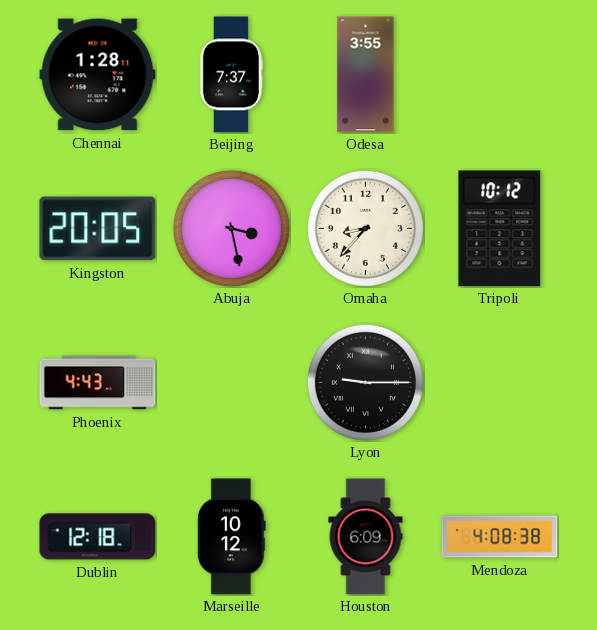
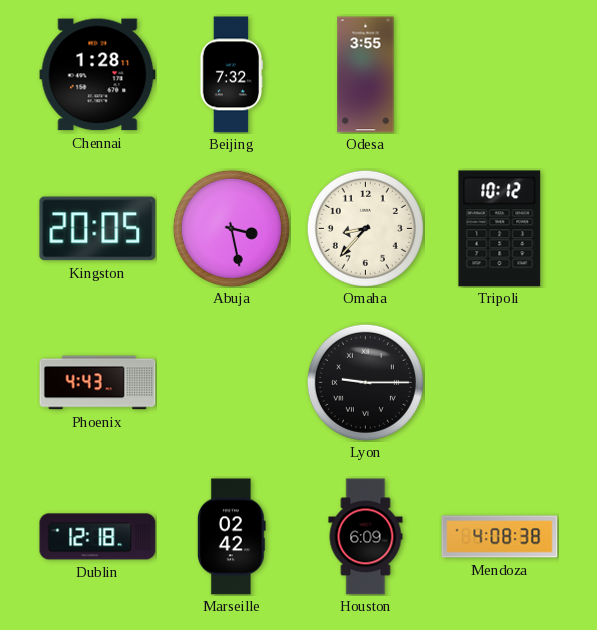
Beijing: 7:37 -> 7:32 (231, 75)
Marseille: 10:12 -> 02:42 (231, 537)
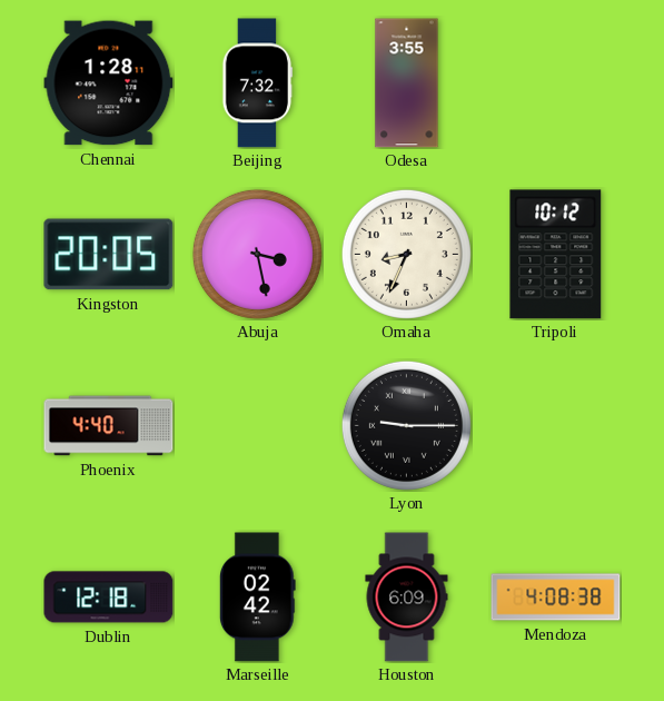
Omaha: 8:37 -> 8:34 (406, 254)
Phoenix: 4:43 -> 4:40 (109, 426)
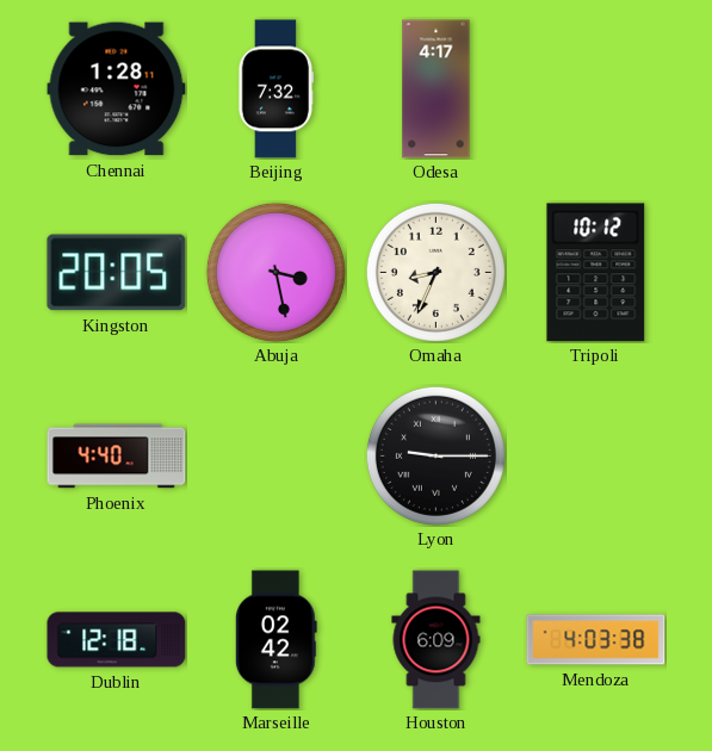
Odesa: 3:55 -> 4:17 (437, 89)
Mendoza: 4:08 -> 4:03 (596, 640)
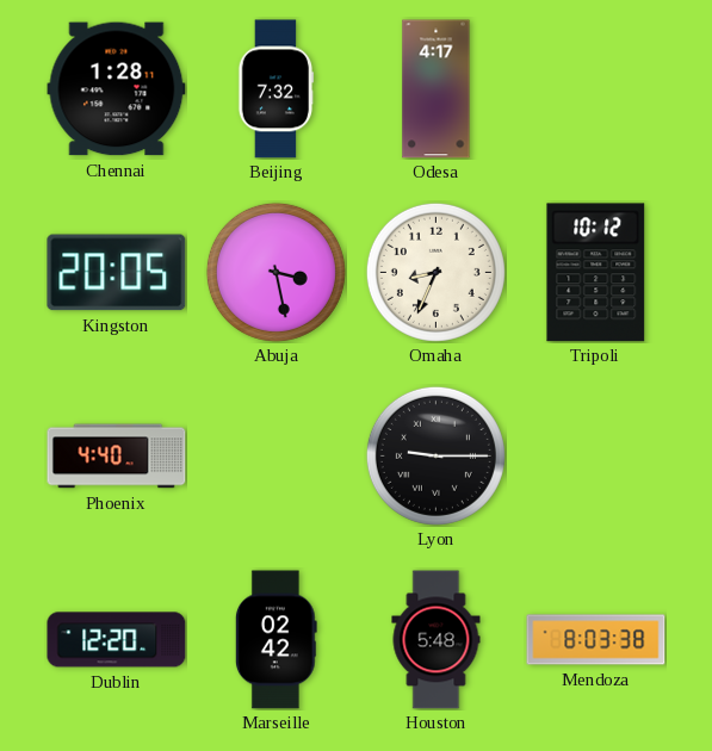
Dublin: 12:18 -> 12:20 (117, 640)
Houston: 6:09 -> 5:48 (437, 640)
Mendoza: 4:03 -> 8:03 (596, 640)
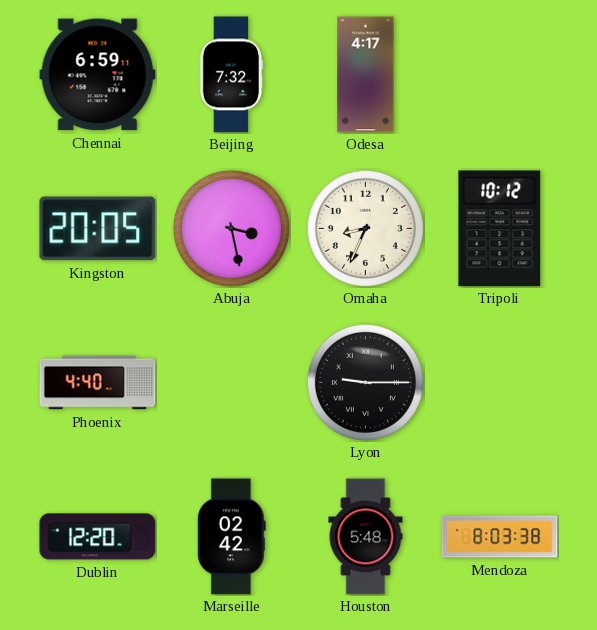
Chennai: 1:28 -> 6:59 (98, 75)
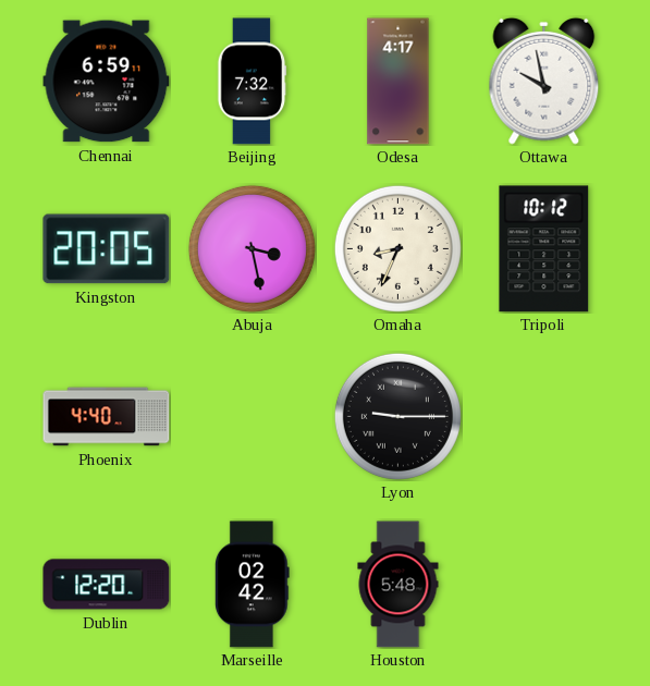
Ottawa: none -> 9:58 (544, 81)
Mendoza: 8:03 -> none (500, 537)
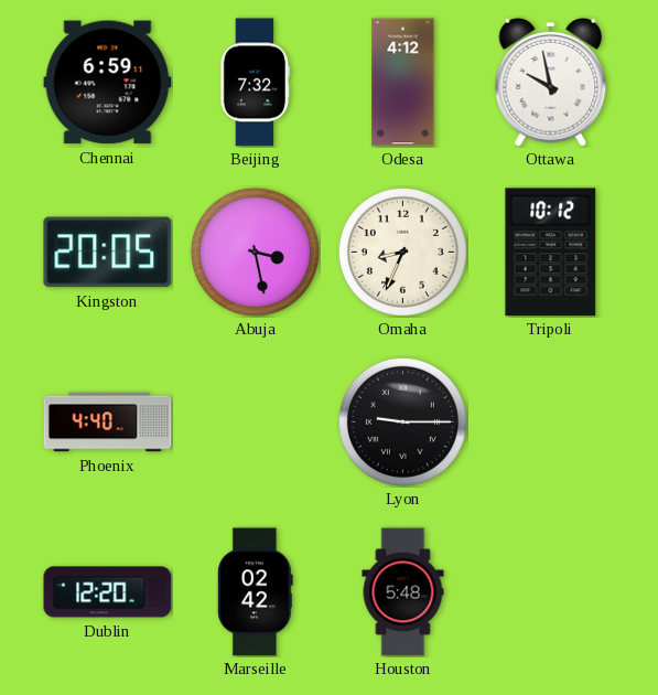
Odesa: 4:17 -> 4:12 (403, 83)
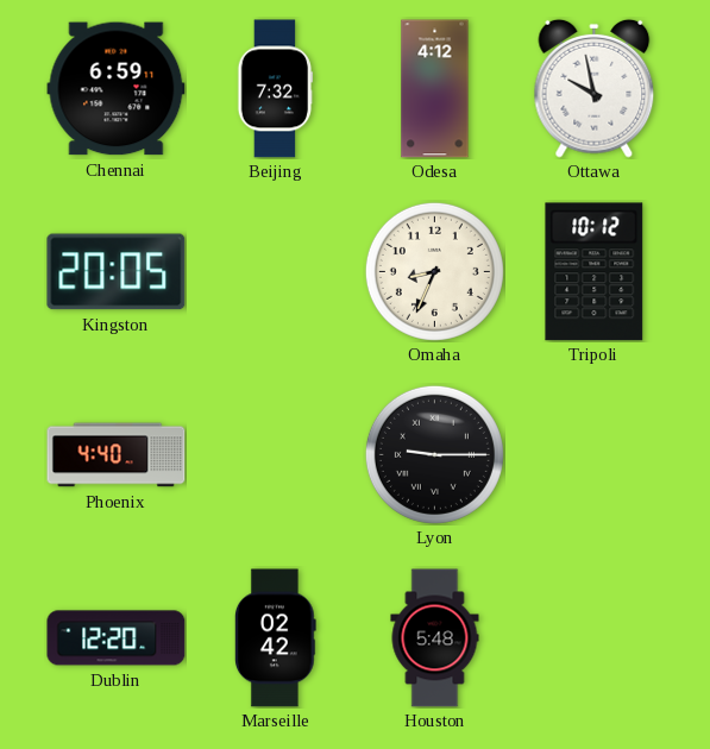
Abuja: 3:28 -> none (255, 252)
